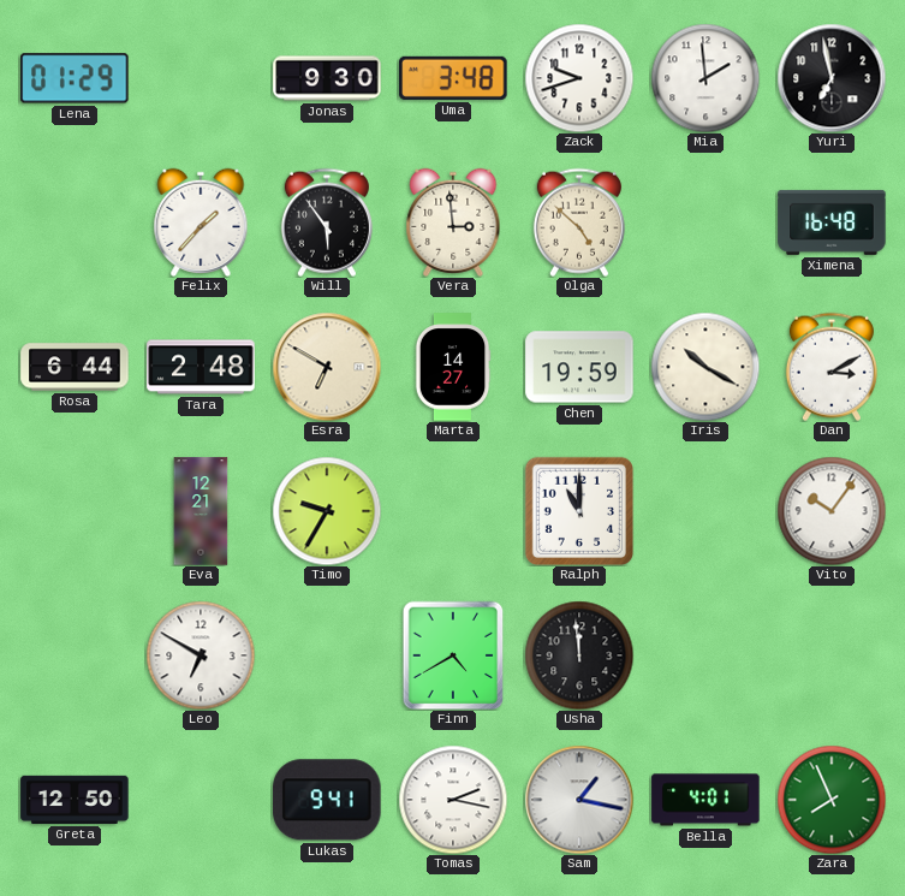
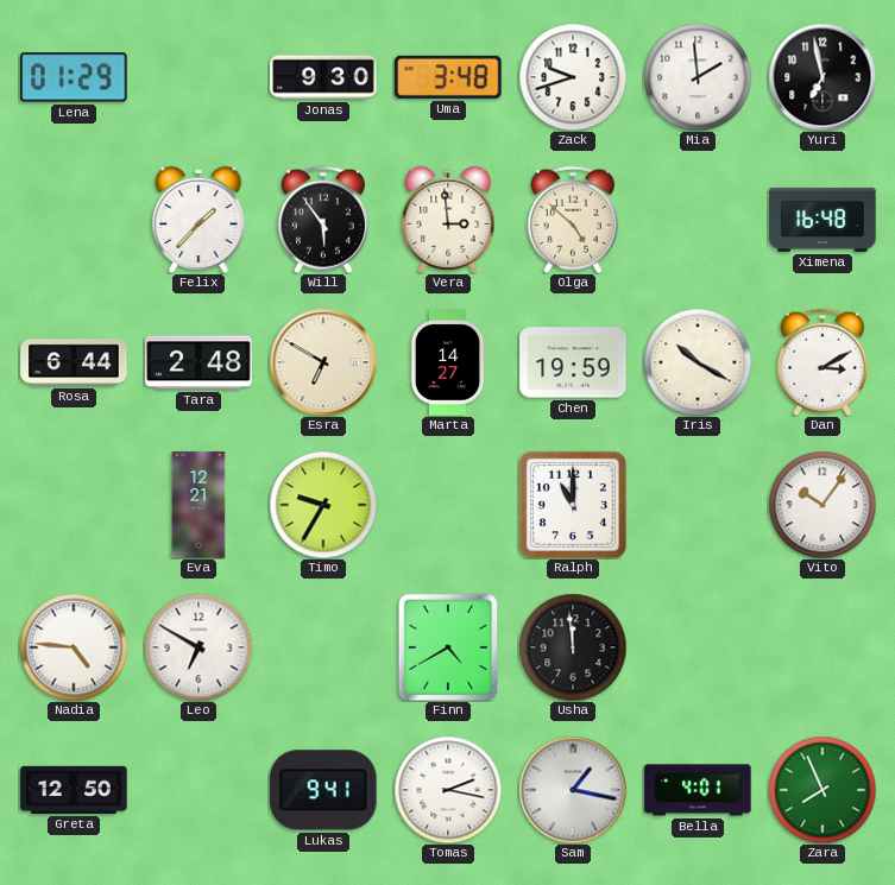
Nadia: none -> 4:46 (74, 647)
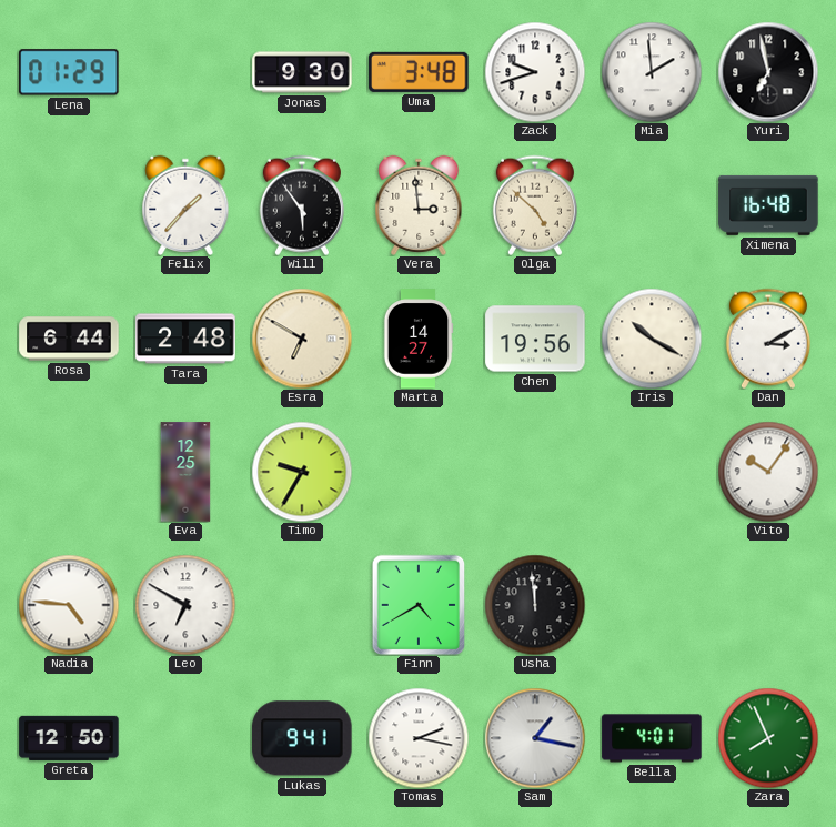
Chen: 19:59 -> 19:56 (535, 339)
Eva: 12:21 -> 12:25 (185, 472)
Ralph: 11:00 -> none (573, 505)
